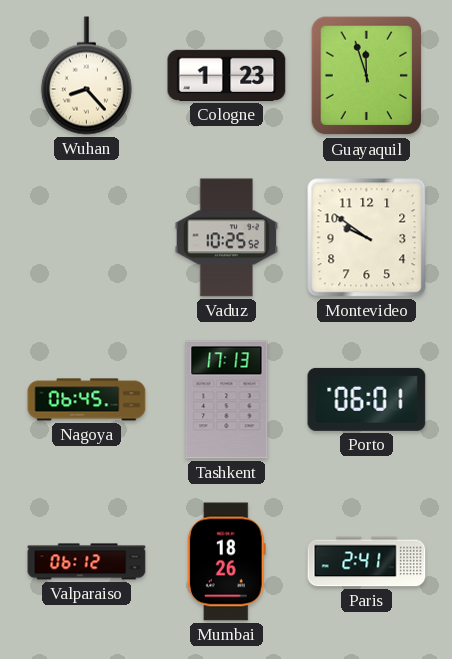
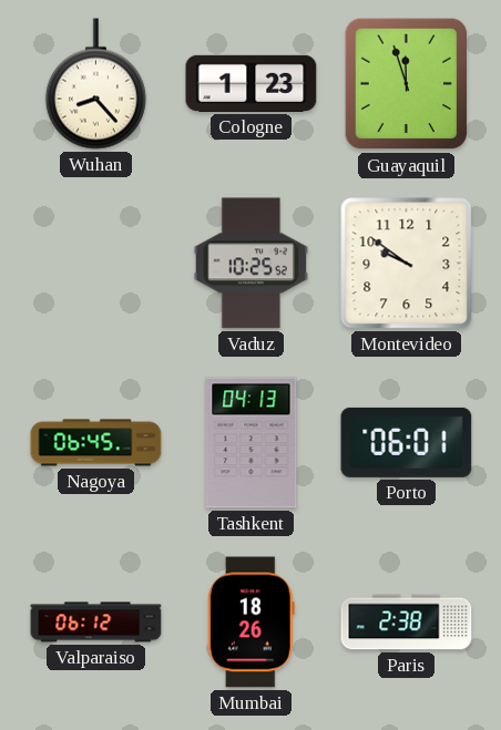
Tashkent: 17:13 -> 04:13 (252, 443)
Paris: 2:41 -> 2:38 (407, 623)
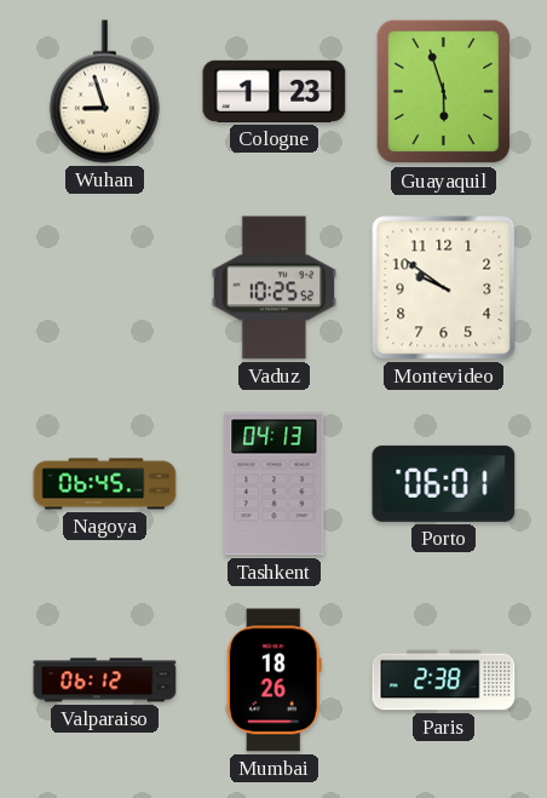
Wuhan: 8:23 -> 8:57 (104, 92)
Guayaquil: 11:57 -> 5:57 (444, 92)
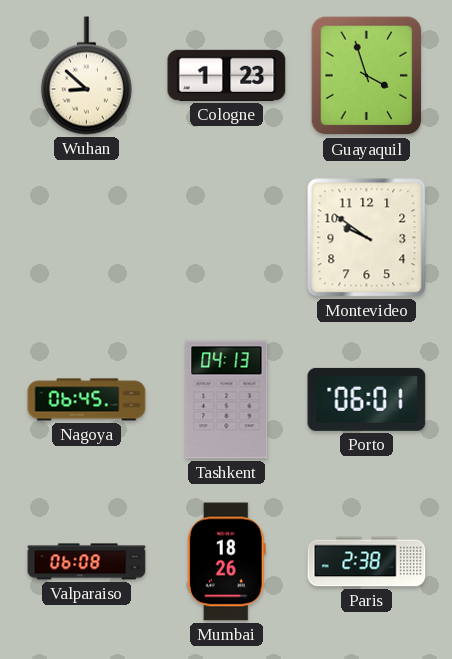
Wuhan: 8:57 -> 8:52 (86, 76)
Guayaquil: 5:57 -> 3:57 (367, 76)
Vaduz: 10:25 -> none (275, 288)
Valparaiso: 06:12 -> 06:08 (87, 562)
